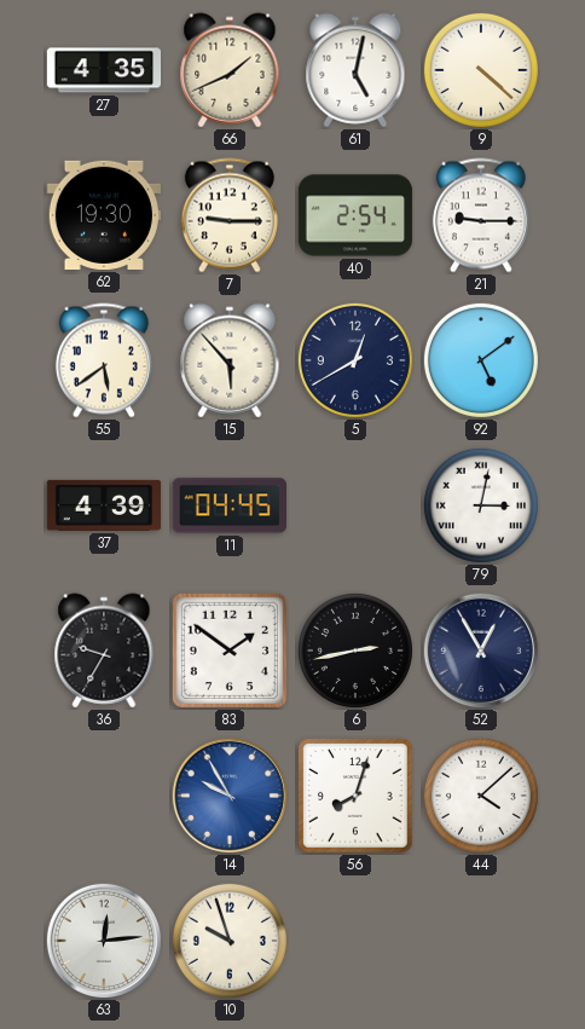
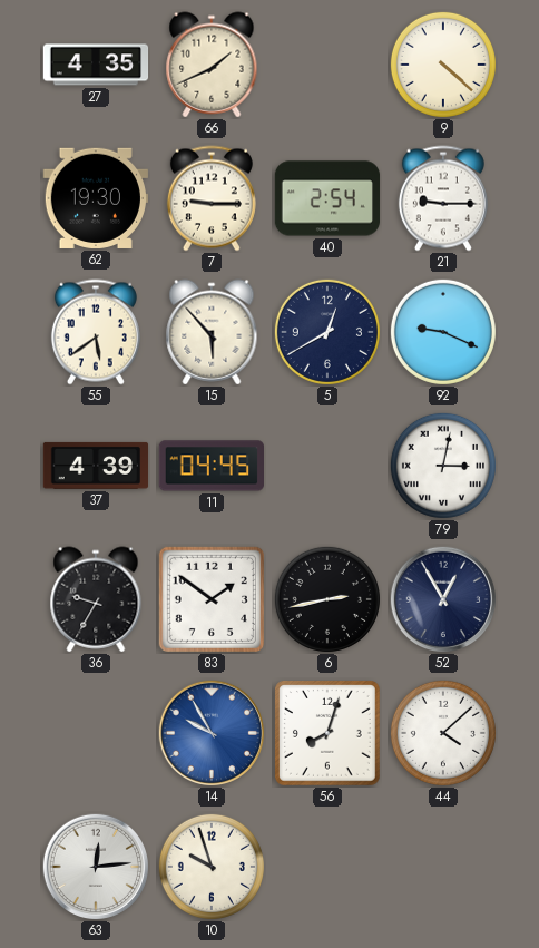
61: 5:02 -> none (355, 70)
92: 5:09 -> 9:19 (443, 332)
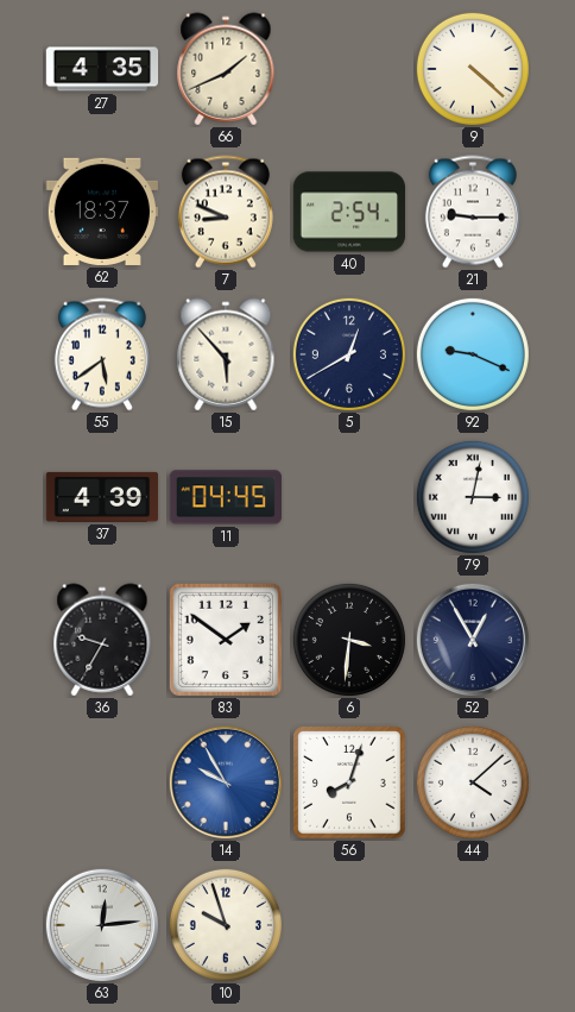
62: 19:30 -> 18:37 (102, 212)
7: 9:15 -> 8:49 (226, 212)
6: 2:43 -> 3:31 (349, 640)
